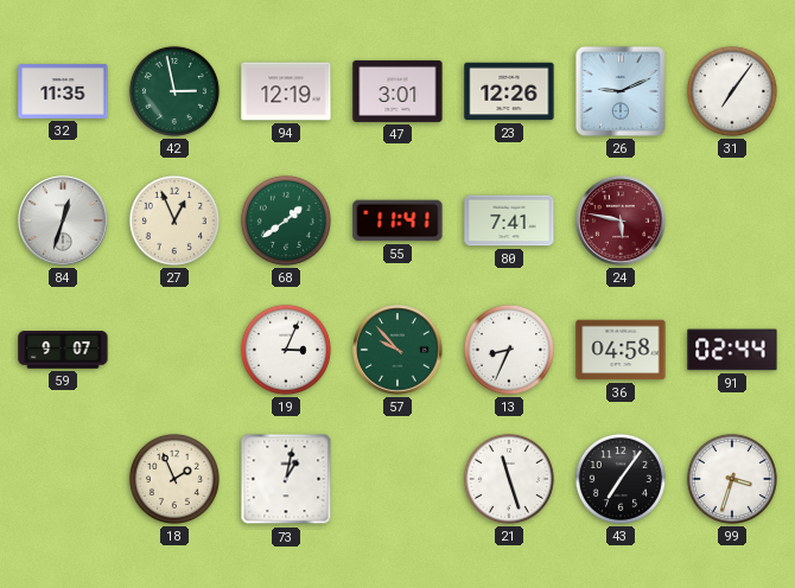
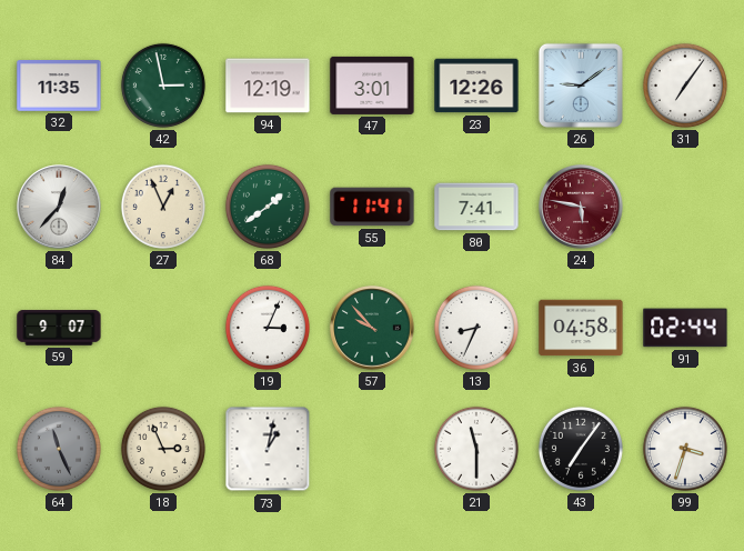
26: 9:11 -> 9:09 (581, 86)
84: 12:33 -> 12:37 (59, 207)
64: none -> 11:26 (59, 449)
18: 1:56 -> 2:56 (163, 449)
21: 11:27 -> 11:30 (476, 449)
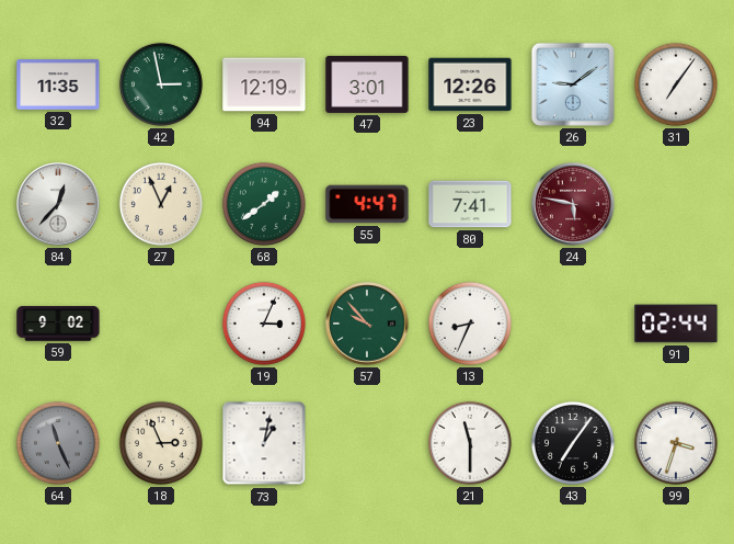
55: 11:41 -> 4:47 (367, 204)
59: 9:07 -> 9:02 (58, 324)
36: 04:58 -> none (581, 328)
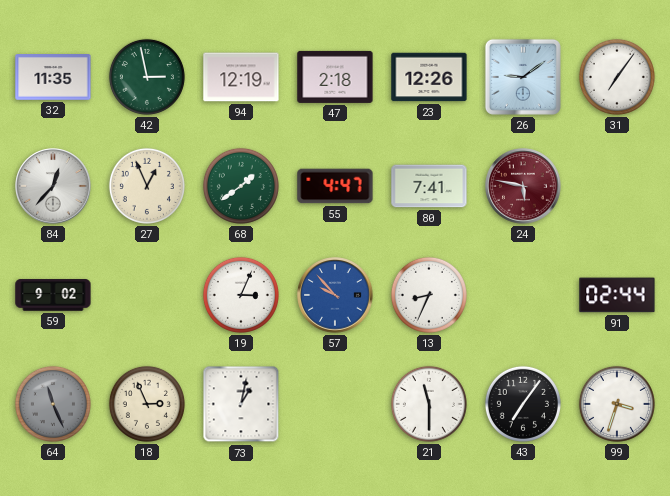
47: 3:01 -> 2:18 (335, 77)
57 dial: green -> blue (335, 295)
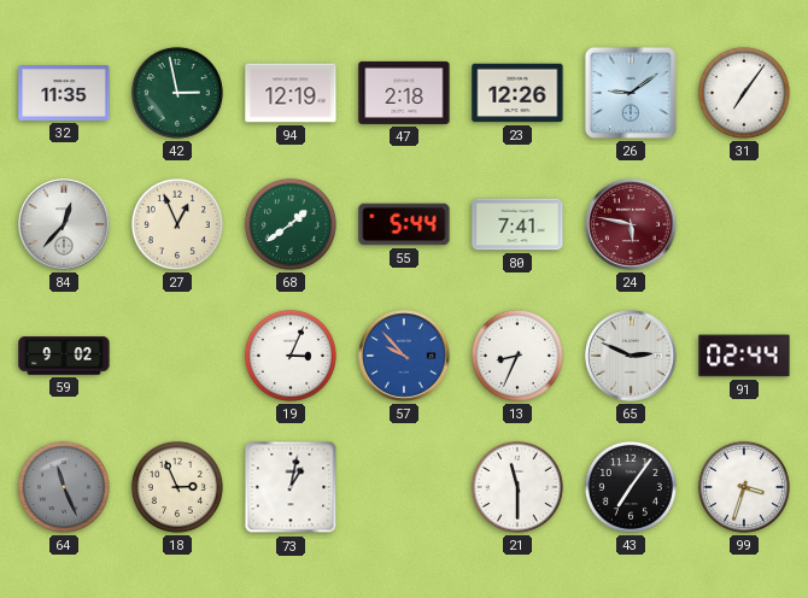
55: 4:47 -> 5:44 (404, 224)
65: none -> 2:49 (631, 356)
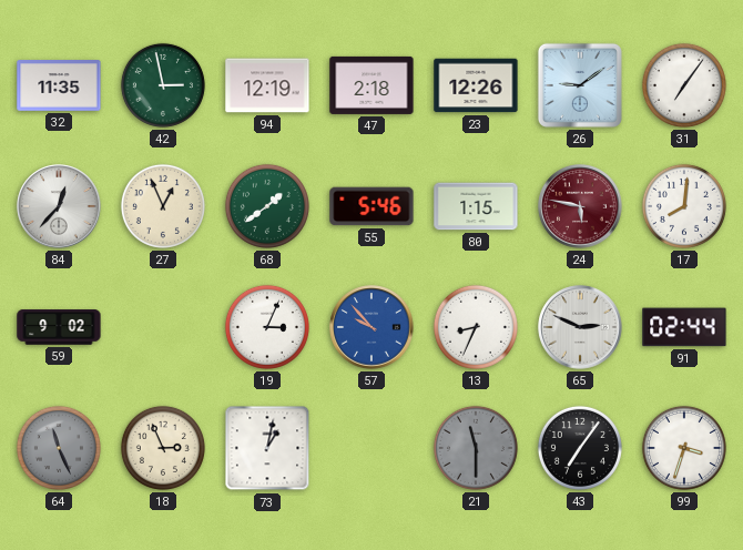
55: 5:44 -> 5:46 (371, 206)
80: 7:41 -> 1:15 (476, 206)
17: none -> 8:01 (684, 206)
21 dial: white -> grey (476, 448)
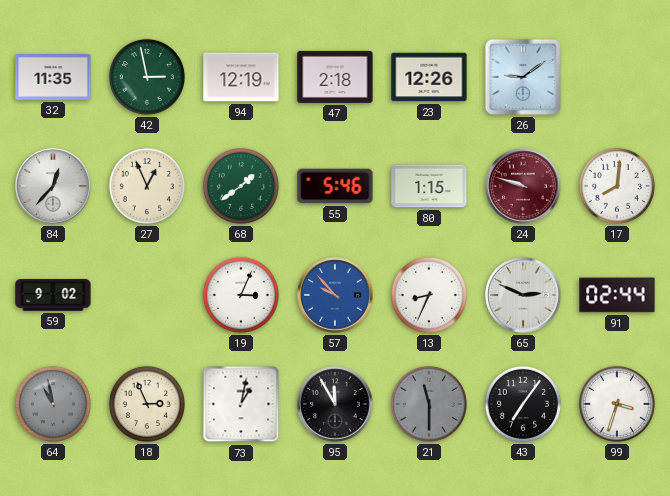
31: 7:06 -> none (684, 85)
24: 5:47 -> 9:48 (523, 186)
64: 11:26 -> 10:58 (53, 404)
95: none -> 11:55 (335, 404)
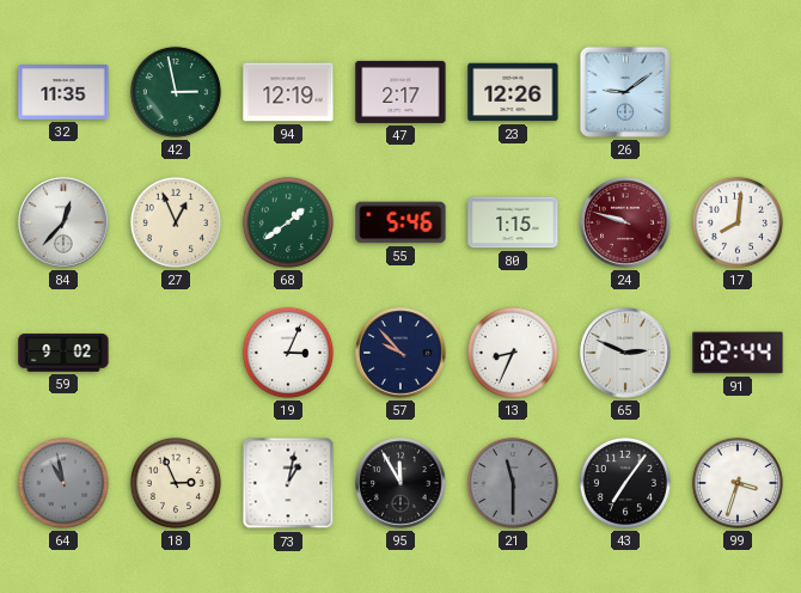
47: 2:18 -> 2:17 (400, 92)
57 dial: blue -> navy (400, 353)
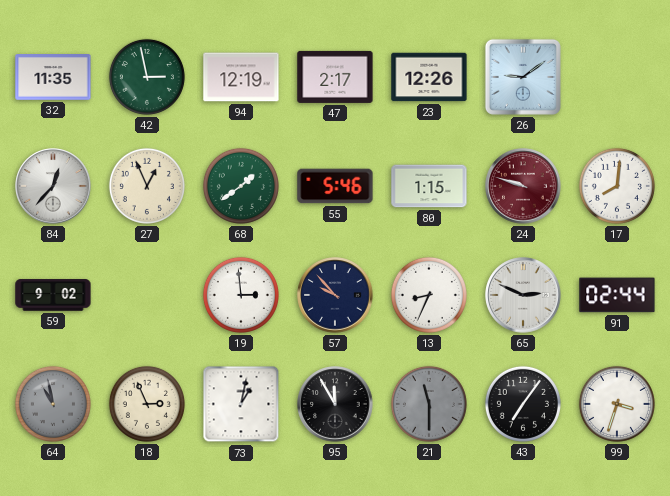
19: 3:04 -> 2:59 (241, 295)
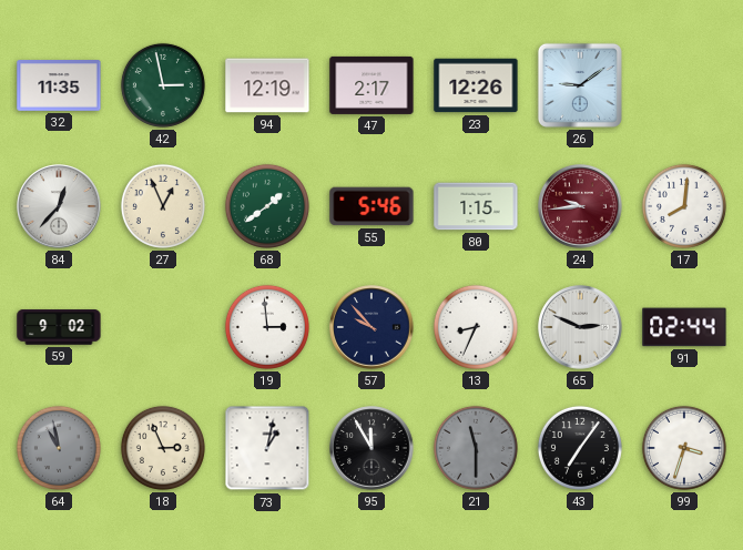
24: 9:48 -> 9:44 (580, 206)
